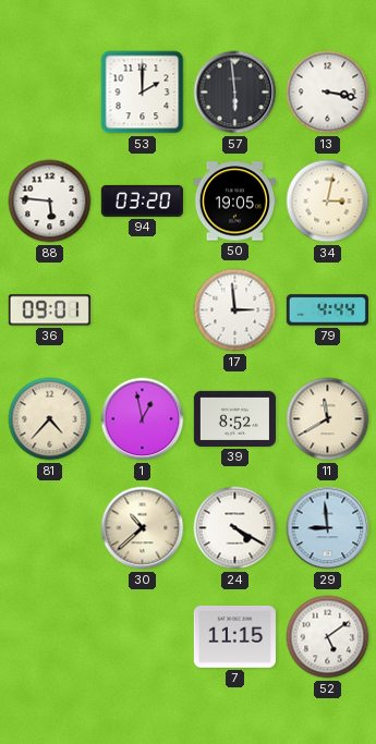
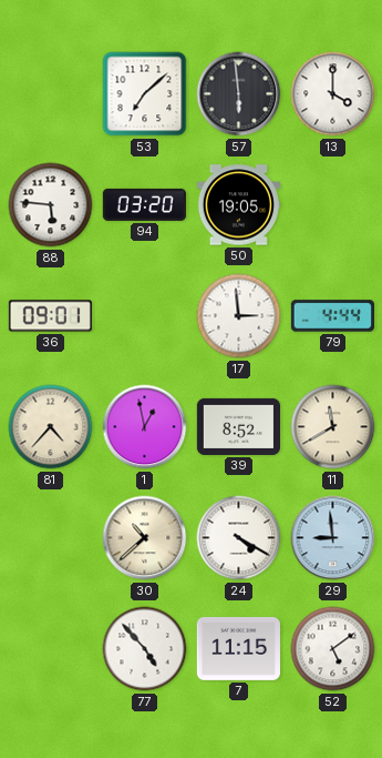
53: 2:00 -> 7:08 (145, 94)
13: 3:17 -> 4:00 (333, 94)
34: 3:02 -> none (328, 202)
77: none -> 4:53 (145, 649)
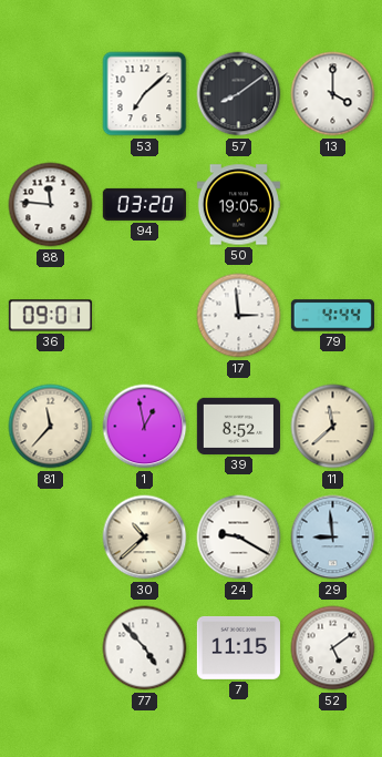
57: 5:59 -> 8:09 (239, 94)
88: 5:46 -> 11:46 (51, 205)
81: 4:37 -> 11:37 (51, 427)
11: 11:40 -> 11:38 (333, 427)
24: 4:20 -> 9:20 (239, 538)
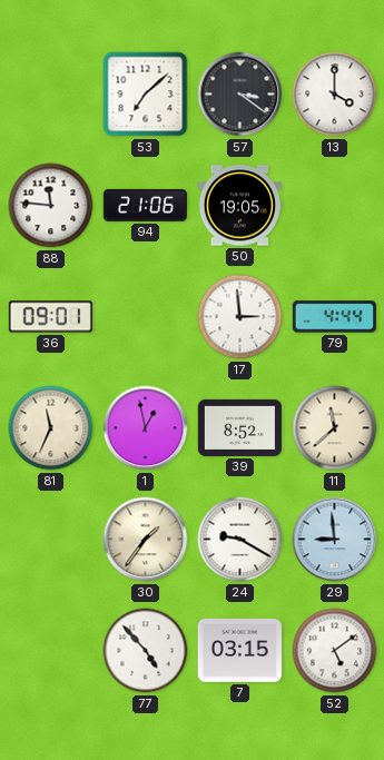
57: 8:09 -> 3:21 (240, 95)
94: 03:20 -> 21:06 (145, 205)
81: 11:37 -> 11:34 (51, 428)
30: 10:38 -> 1:36 (146, 540)
7: 11:15 -> 03:15 (239, 650)
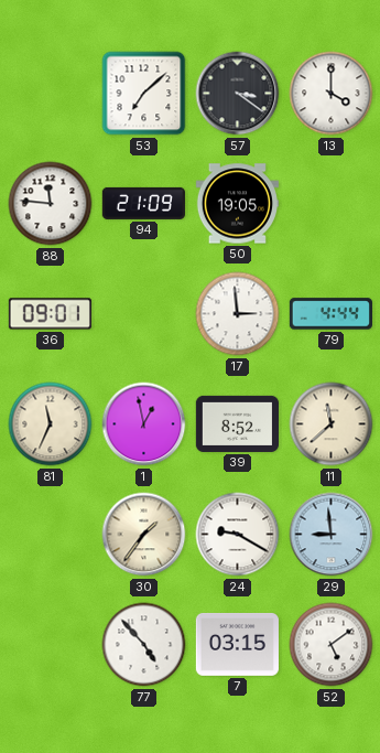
94: 21:06 -> 21:09 (143, 203)
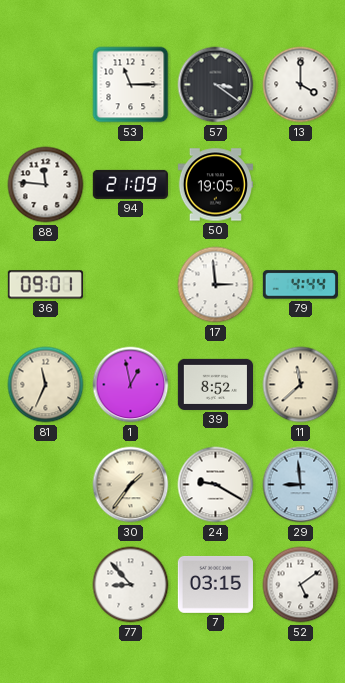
53: 7:08 -> 11:15 (131, 85)
77: 4:53 -> 8:53 (131, 585)
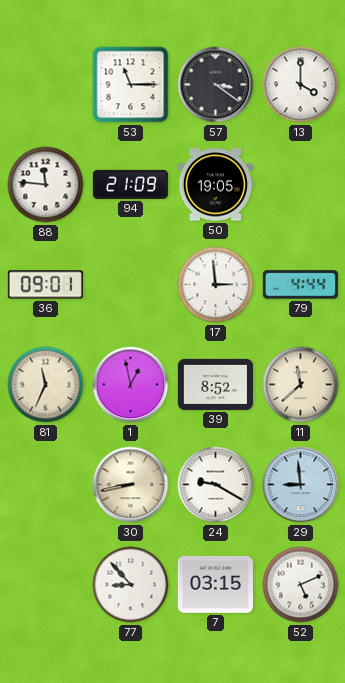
30: 1:36 -> 8:43 (131, 485)
52: 5:09 -> 5:11 (301, 585)
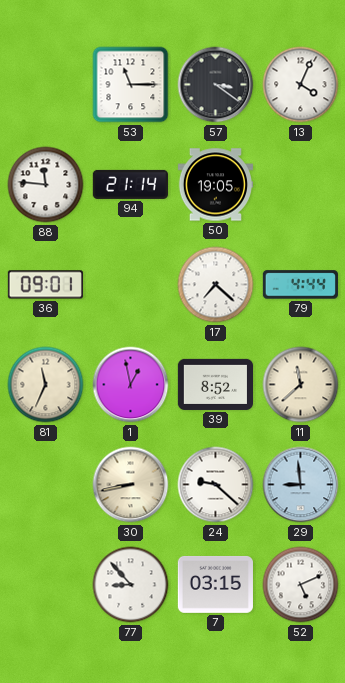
13: 4:00 -> 4:04 (301, 85)
94: 21:09 -> 21:14 (130, 184)
17: 2:59 -> 7:22 (216, 285)
24: 9:20 -> 9:22 (216, 485)
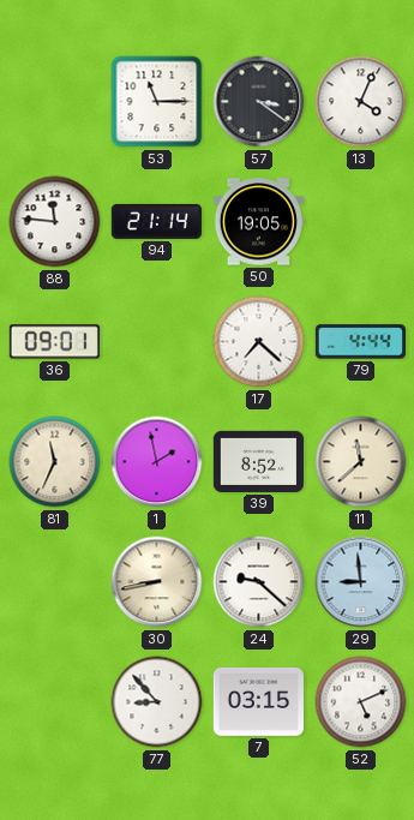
1: 12:58 -> 1:58 (157, 462)
